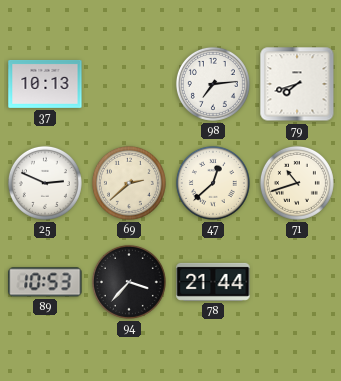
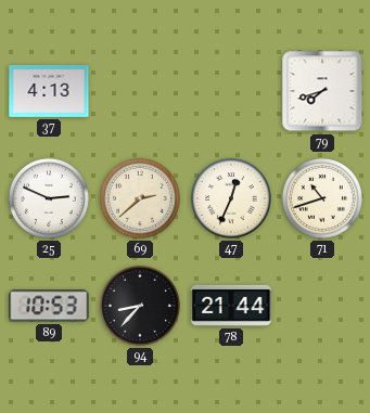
37: 10:13 -> 4:13 (49, 91)
98: 7:14 -> none (213, 84)
47: 12:38 -> 12:34 (231, 198)
94: 3:37 -> 8:37 (140, 306)
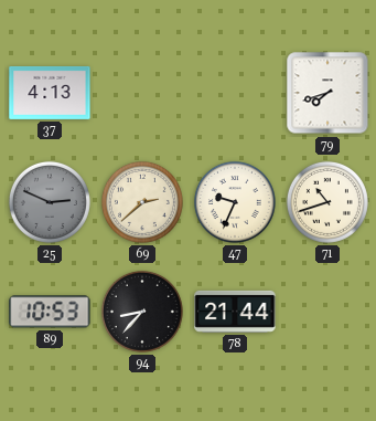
25 dial: white -> grey (50, 202)
47: 12:34 -> 9:34 (235, 202)
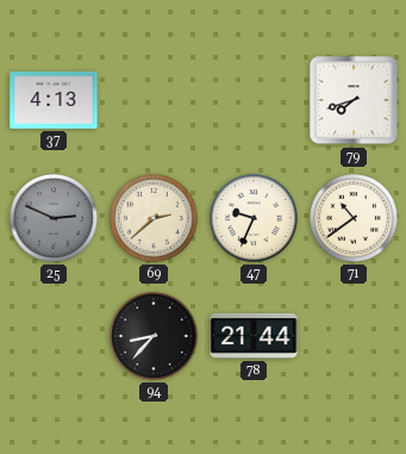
71: 10:42 -> 10:39 (354, 218)
89: 10:53 -> none (50, 312)
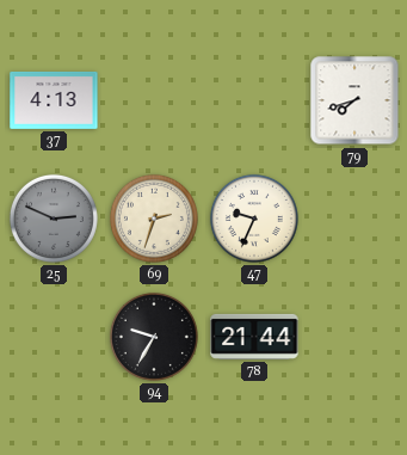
69: 2:38 -> 2:33 (154, 219)
71: 10:39 -> none (354, 218)
94: 8:37 -> 9:35 (154, 337)
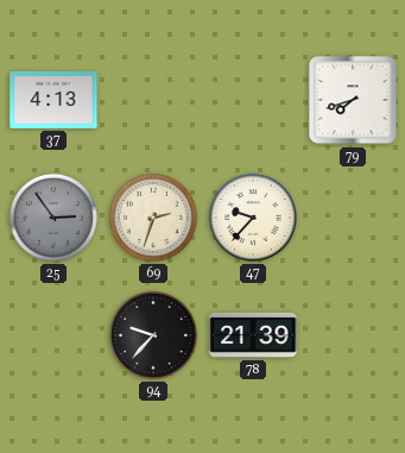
25: 2:49 -> 2:54 (53, 218)
47: 9:34 -> 9:37 (253, 218)
94: 9:35 -> 9:37 (153, 335)
78: 21:44 -> 21:39 (253, 335)
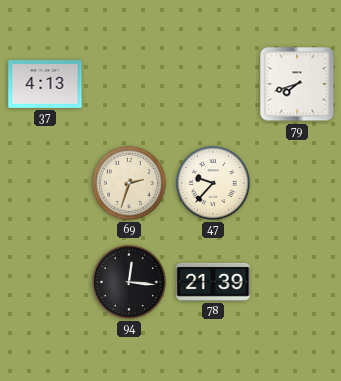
25: 2:54 -> none (53, 218)
94: 9:37 -> 12:16 (129, 282)
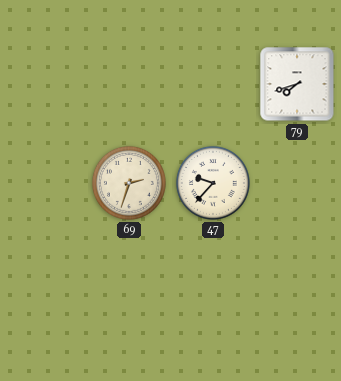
37: 4:13 -> none (45, 84)
94: 12:16 -> none (129, 282)
78: 21:39 -> none (213, 282)
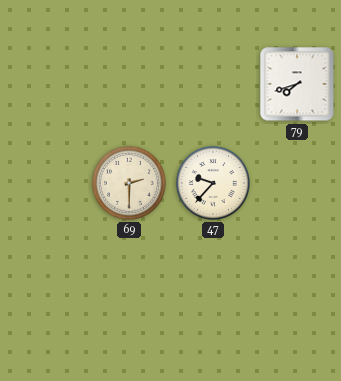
69: 2:33 -> 2:30 (129, 183)
